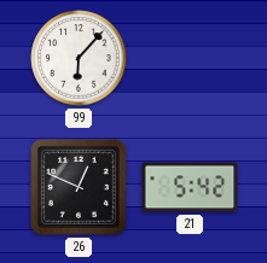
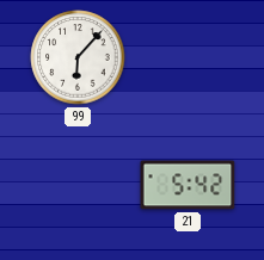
26: 12:49 -> none (79, 187)
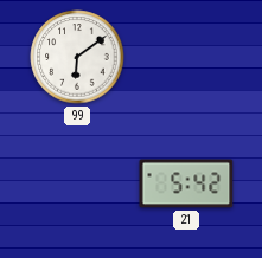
99: 6:07 -> 6:09 (77, 57)
